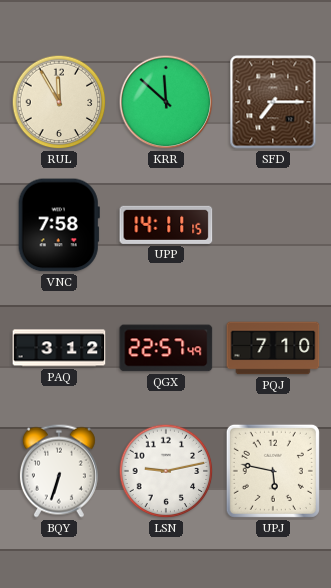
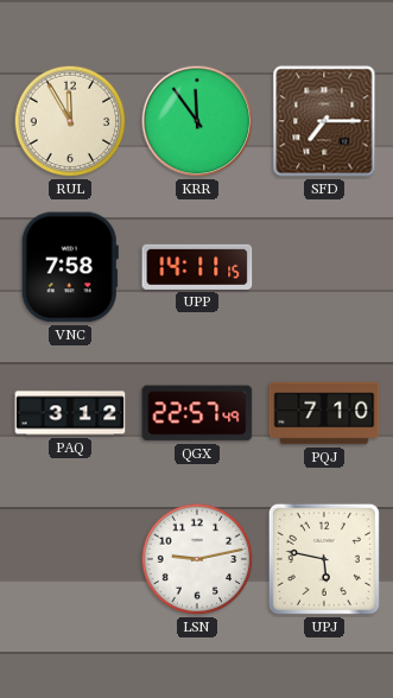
KRR: 11:52 -> 11:54 (197, 121)
BQY: 6:33 -> none (59, 471)
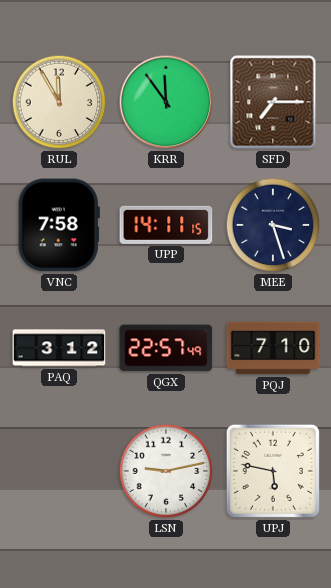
MEE: none -> 3:27 (273, 225)
